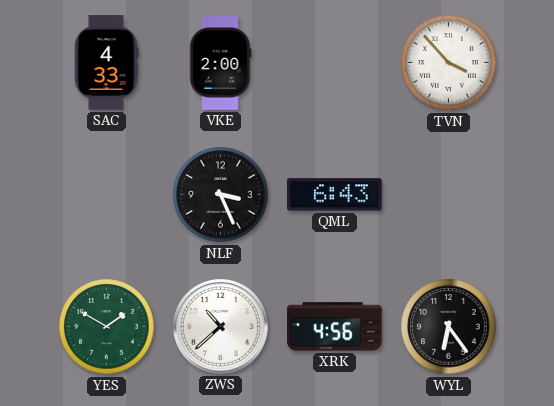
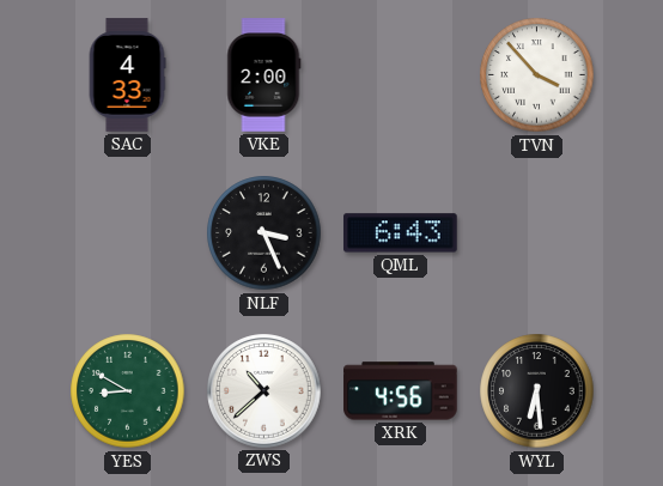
YES: 1:50 -> 8:50 (128, 391)
WYL: 6:24 -> 6:29 (537, 391)
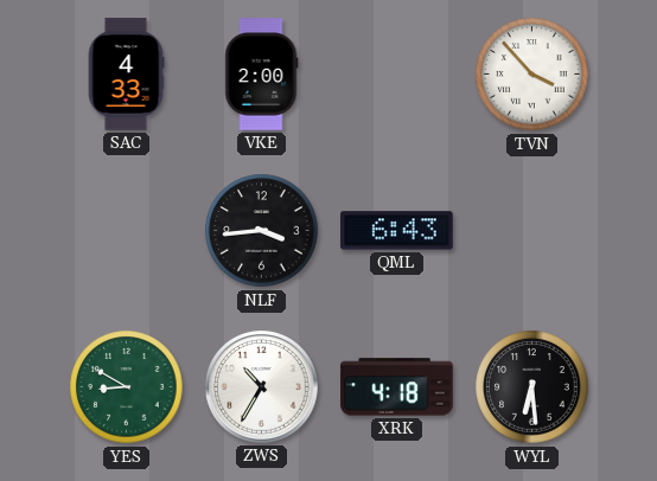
NLF: 3:26 -> 3:44 (262, 231)
ZWS: 10:38 -> 10:35 (262, 387)
XRK: 4:56 -> 4:18 (397, 387)
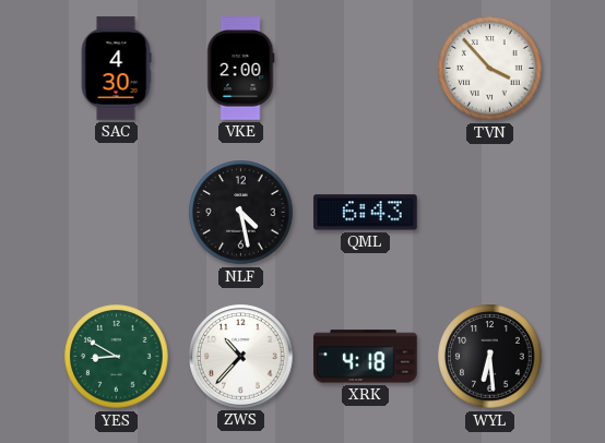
SAC: 4:33 -> 4:30 (116, 69)
NLF: 3:44 -> 4:28 (241, 213)
ZWS: 10:35 -> 10:37 (241, 357)
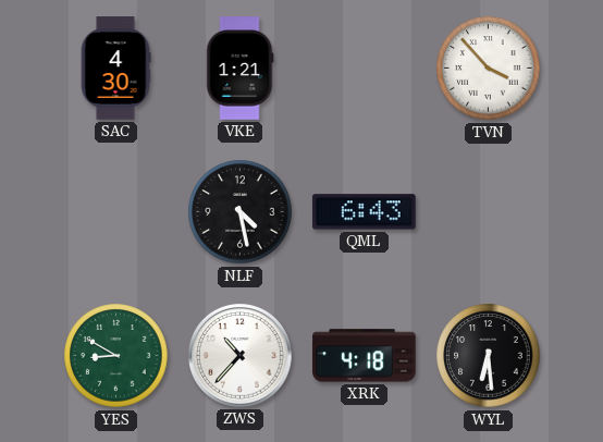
VKE: 2:00 -> 1:21 (239, 69)
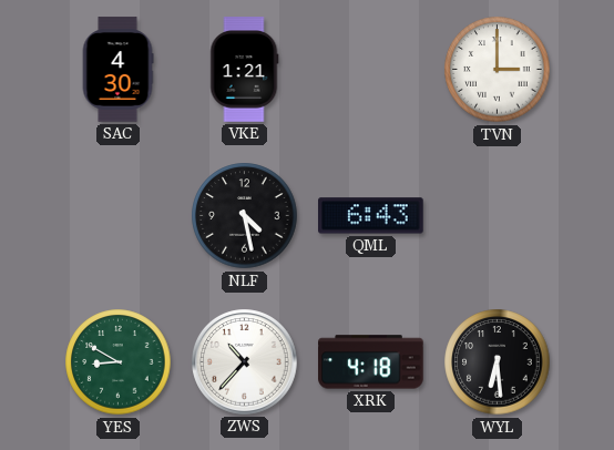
TVN: 3:53 -> 3:00 (498, 70)
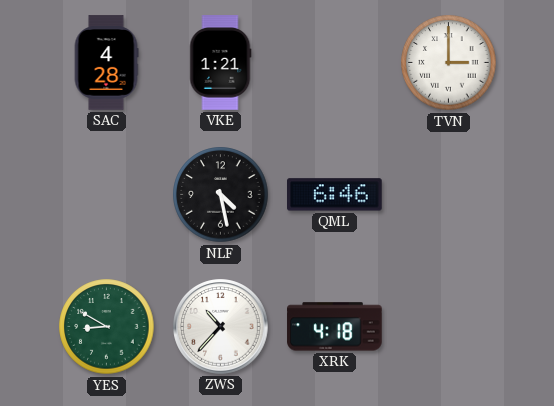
SAC: 4:30 -> 4:28 (106, 63)
QML: 6:43 -> 6:46 (335, 195)
WYL: 6:29 -> none (498, 362)
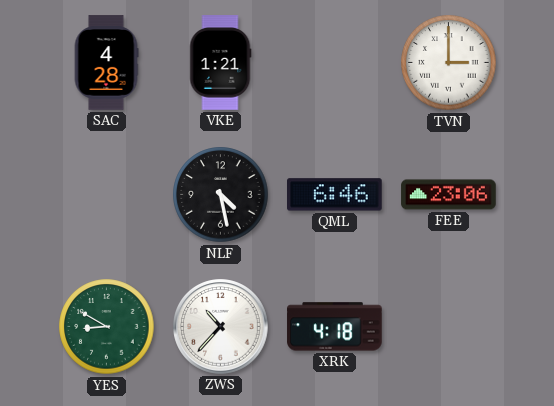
FEE: none -> 23:06 (449, 195)
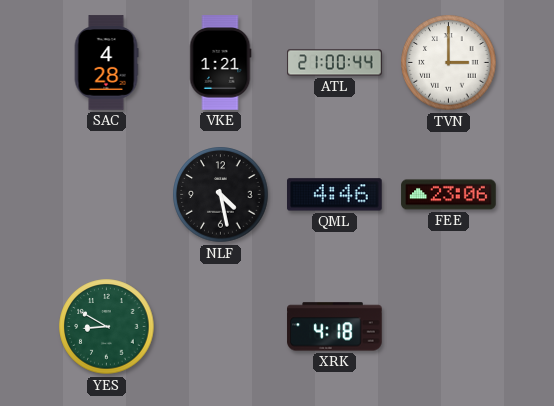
ATL: none -> 21:00 (335, 63)
QML: 6:46 -> 4:46 (335, 195)
ZWS: 10:37 -> none (221, 327)
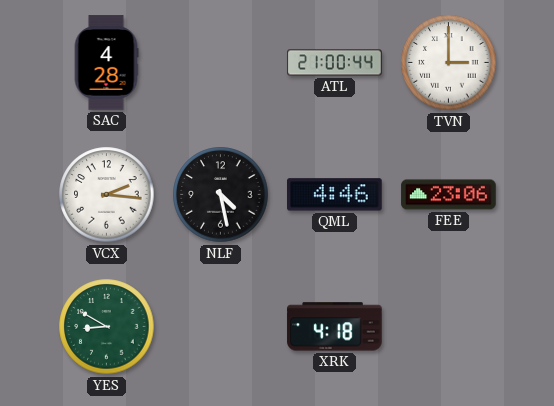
VKE: 1:21 -> none (220, 63)
VCX: none -> 2:16 (107, 195)
